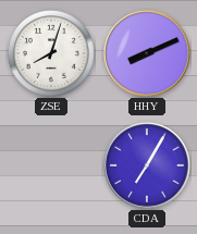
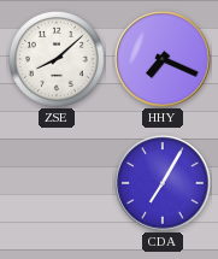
ZSE: 8:03 -> 8:08 (57, 59)
HHY: 8:11 -> 7:19 (163, 59)
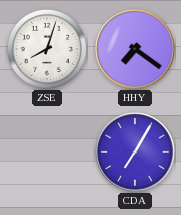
ZSE: 8:08 -> 8:03 (47, 49)
HHY: 7:19 -> 7:21 (135, 49)
